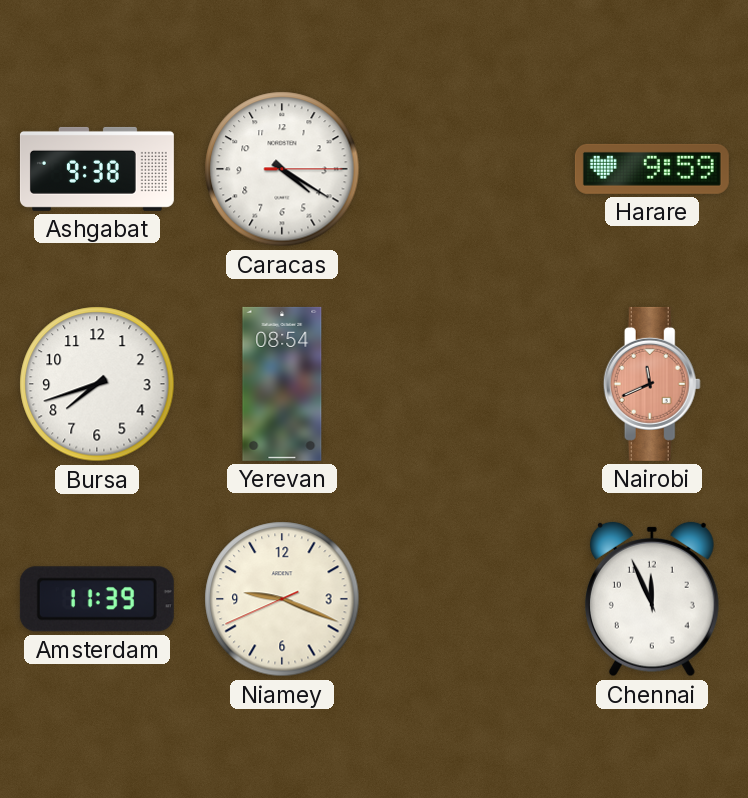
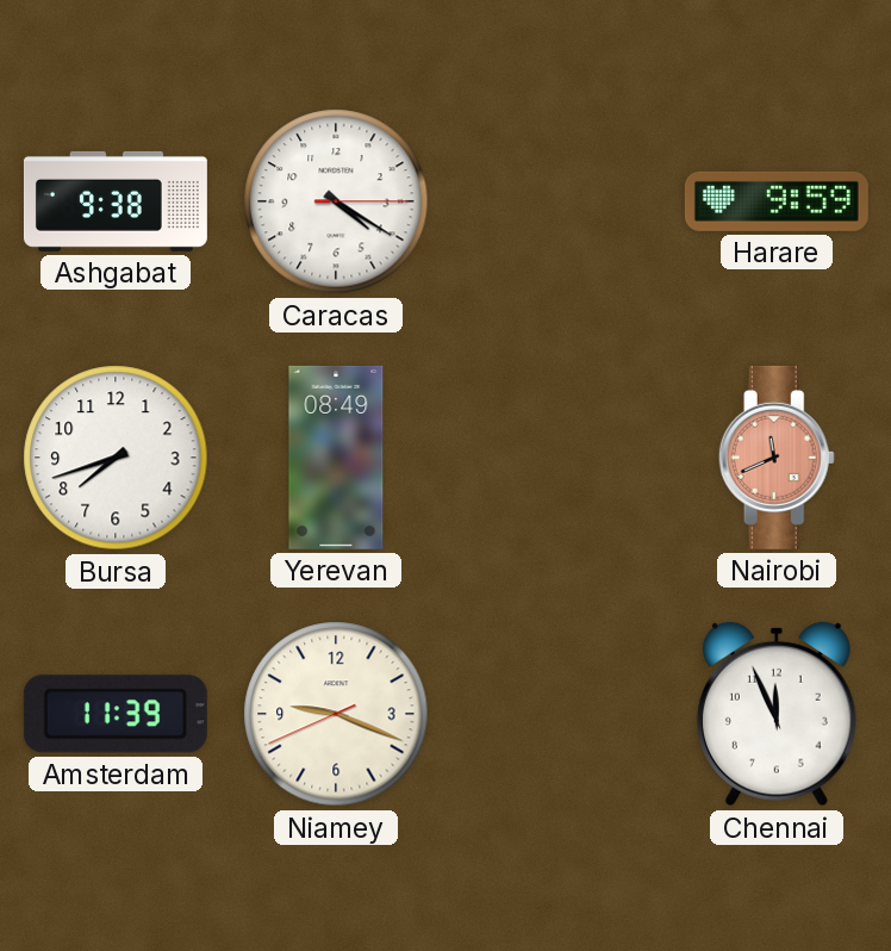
Yerevan: 08:54 -> 08:49 (336, 458)
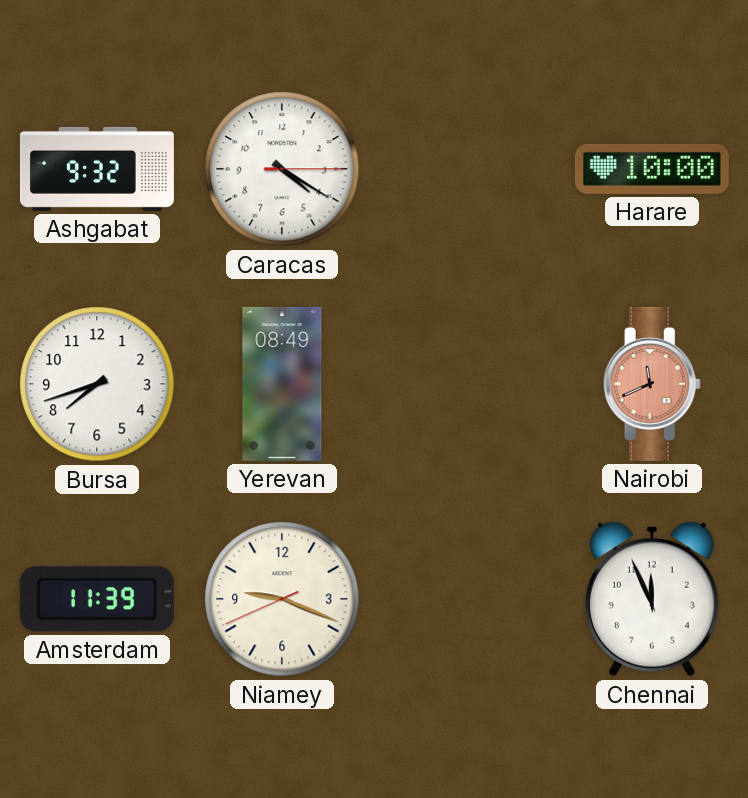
Ashgabat: 9:38 -> 9:32 (97, 169)
Harare: 9:59 -> 10:00 (652, 169)
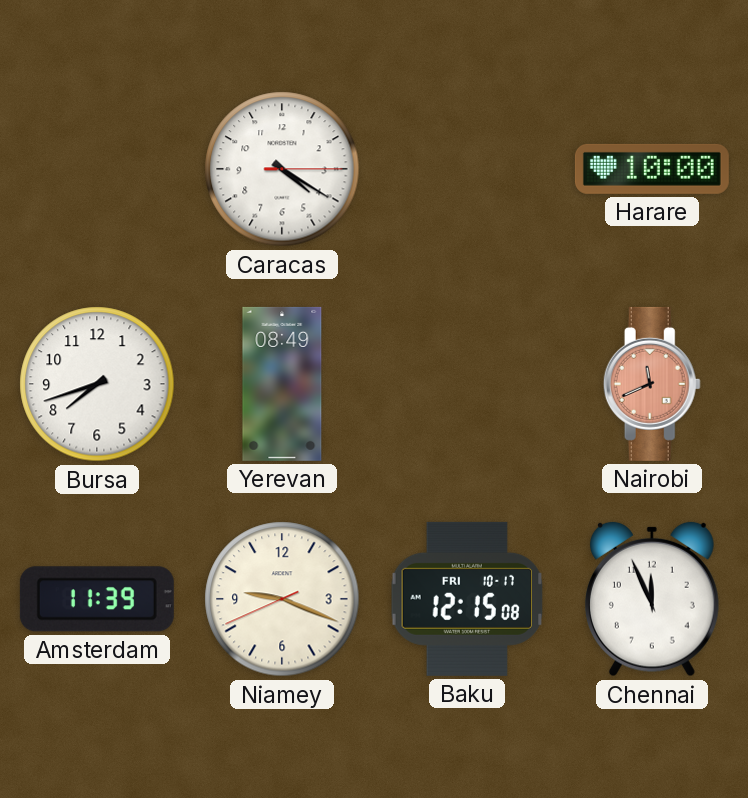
Ashgabat: 9:32 -> none (97, 169)
Baku: none -> 12:15 (467, 599)
